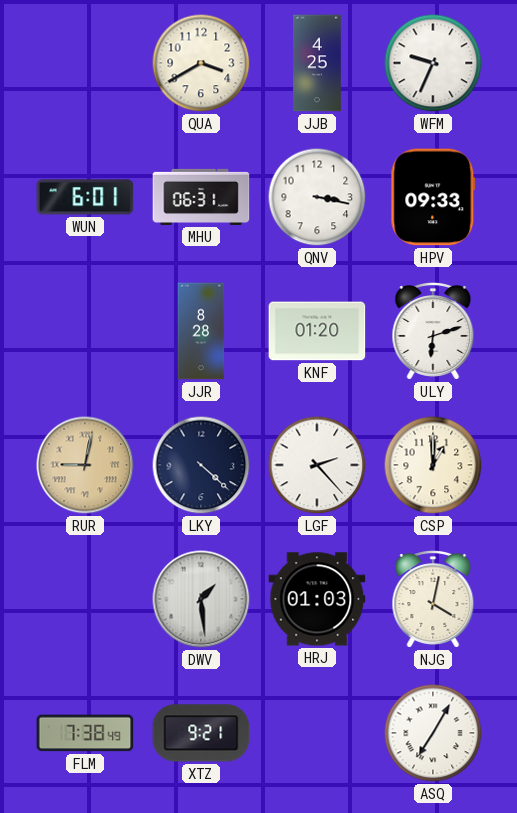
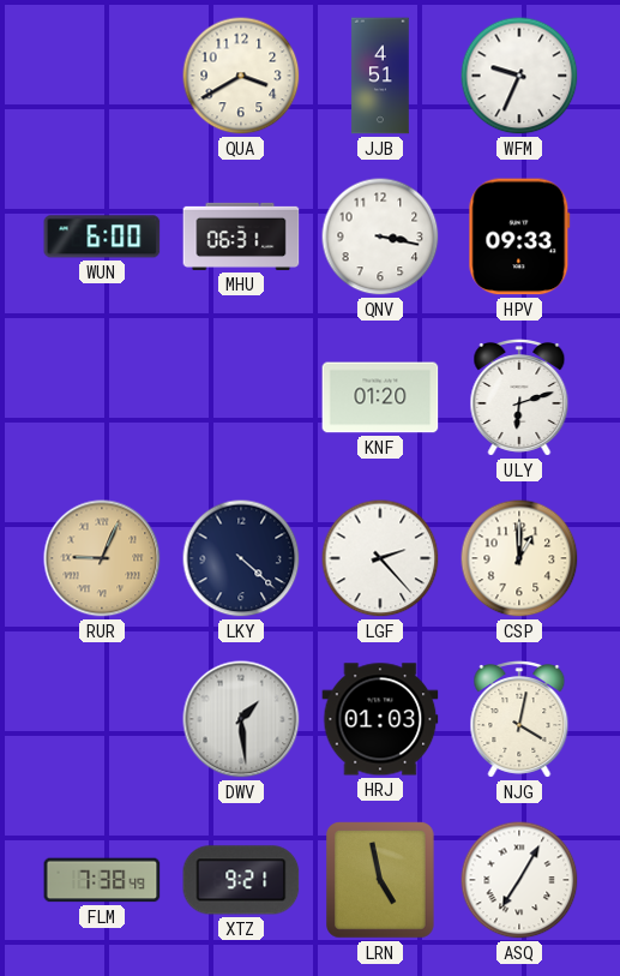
JJB: 4:25 -> 4:51 (380, 76)
WUN: 6:01 -> 6:00 (102, 236)
JJR: 8:28 -> none (201, 331)
RUR: 9:02 -> 9:04 (102, 558)
LRN: none -> 4:58 (381, 880)
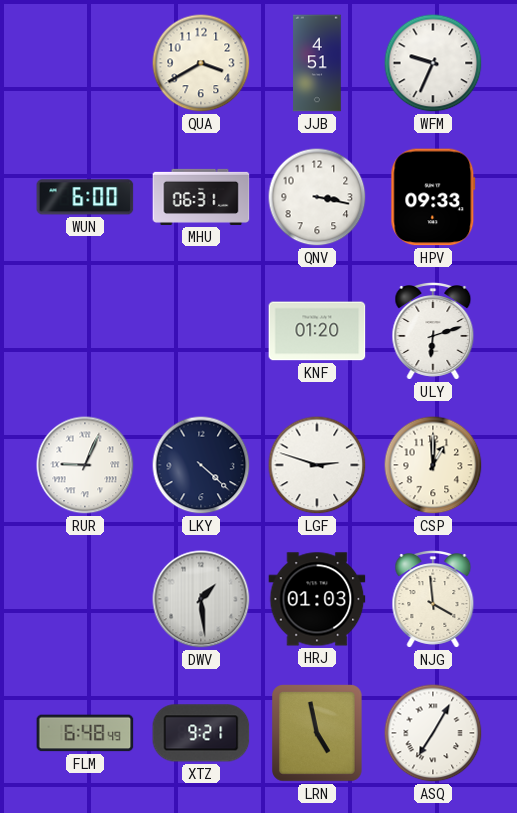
RUR dial: champagne -> white (85, 465)
LGF: 2:23 -> 2:48 (317, 465)
NJG: 4:02 -> 3:59 (433, 600)
FLM: 7:38 -> 6:48 (85, 733)
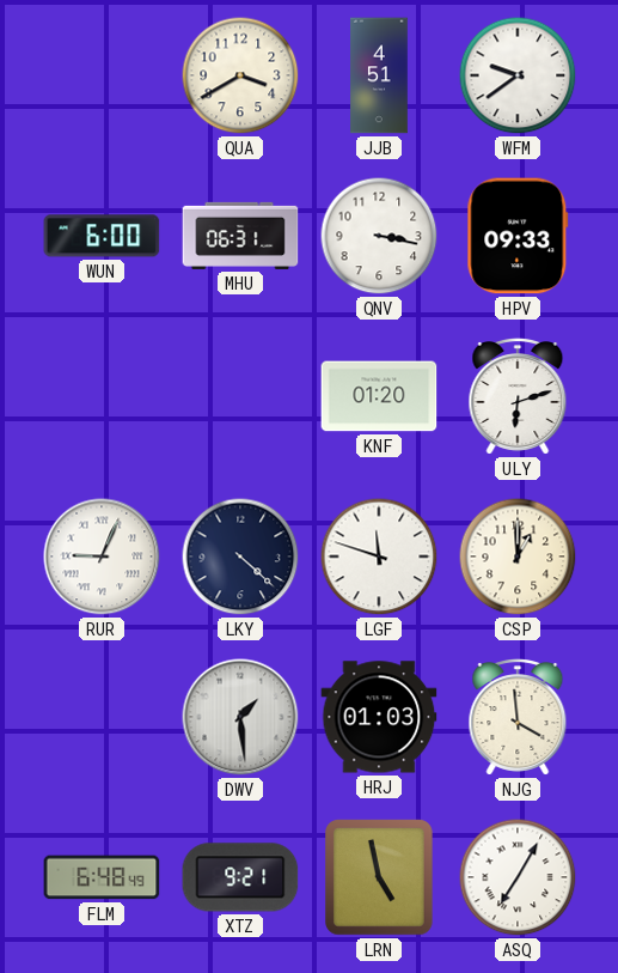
WFM: 9:34 -> 9:39 (518, 75)
LGF: 2:48 -> 11:48 (379, 557)
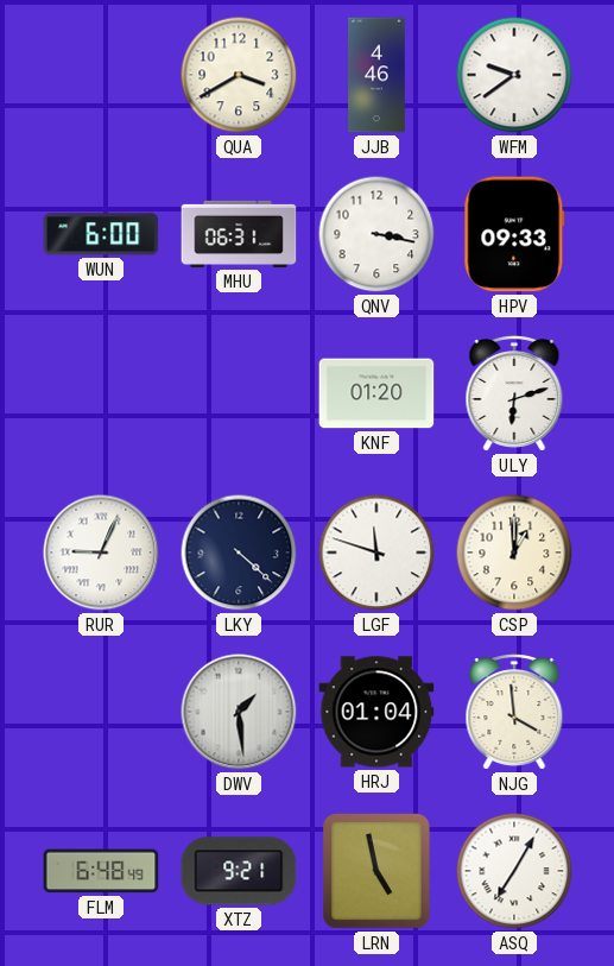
JJB: 4:51 -> 4:46 (376, 75)
HRJ: 01:03 -> 01:04 (376, 712)
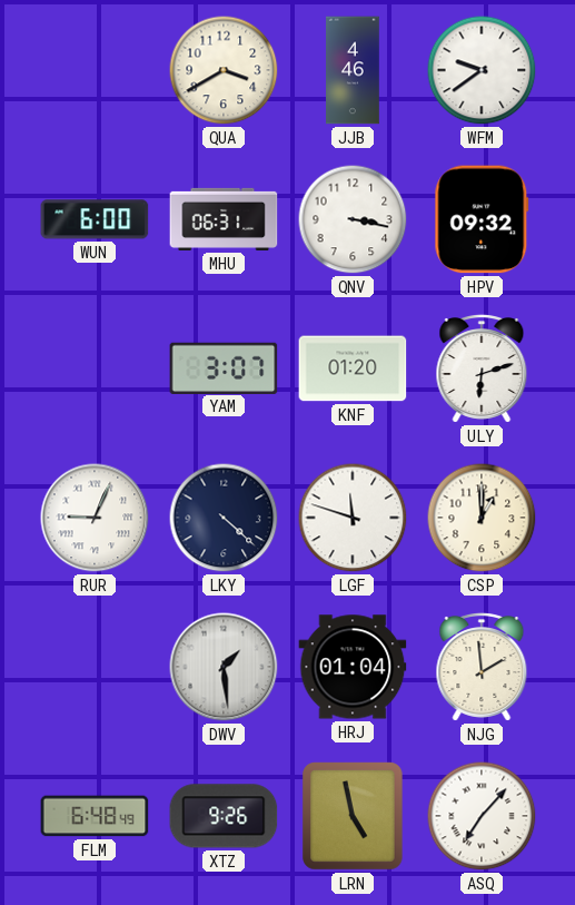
HPV: 09:33 -> 09:32 (482, 219)
YAM: none -> 3:07 (224, 367)
NJG: 3:59 -> 1:59 (482, 668)
XTZ: 9:21 -> 9:26 (224, 816)
ASQ: 7:05 -> 7:07 (482, 816)
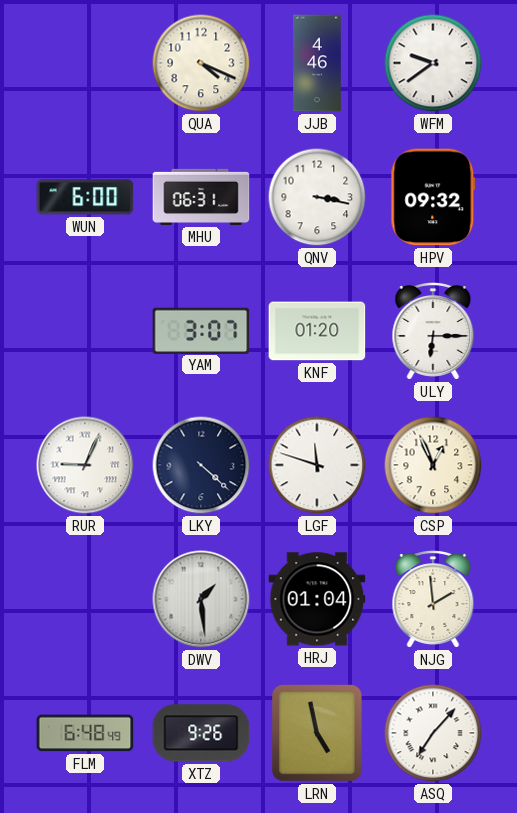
QUA: 3:40 -> 4:19 (201, 63)
ULY: 6:12 -> 6:15 (433, 332)
CSP: 1:00 -> 12:56 (433, 465)
